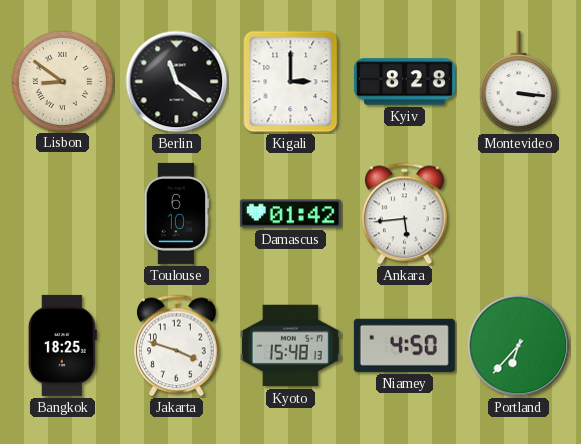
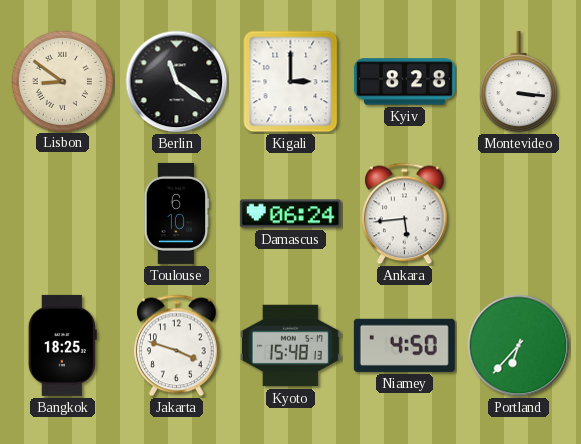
Damascus: 01:42 -> 06:24 (290, 214)
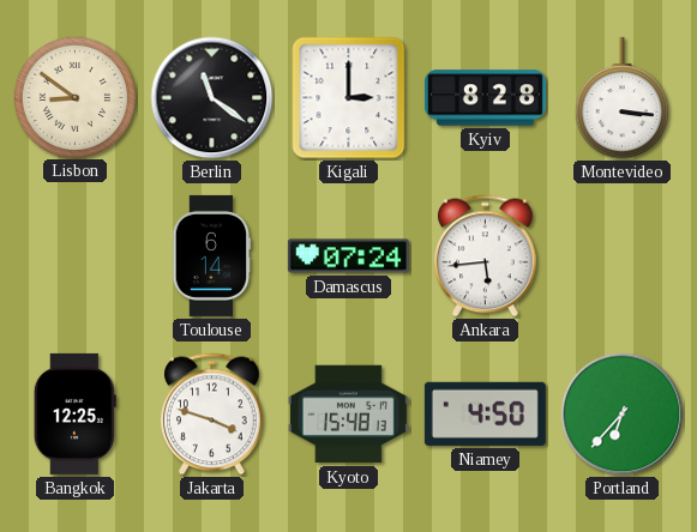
Toulouse: 6:10 -> 6:14 (212, 255)
Damascus: 06:24 -> 07:24 (348, 256)
Bangkok: 18:25 -> 12:25 (74, 413)
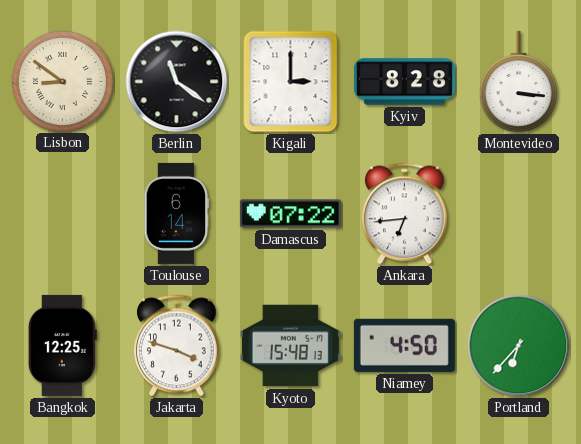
Damascus: 07:24 -> 07:22 (290, 214)
Ankara: 5:44 -> 6:44 (405, 214)
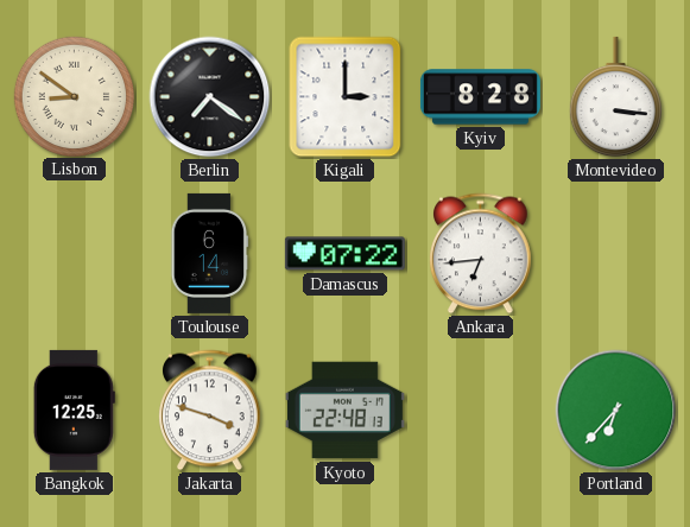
Berlin: 11:21 -> 7:21 (210, 97)
Kyoto: 15:48 -> 22:48 (344, 411)
Niamey: 4:50 -> none (404, 345)
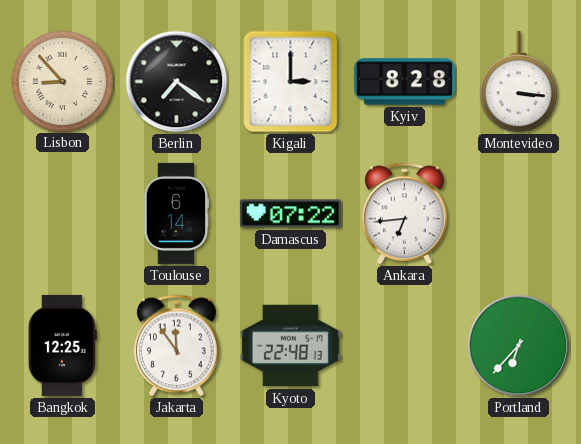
Lisbon: 8:51 -> 8:53 (62, 81)
Jakarta: 3:48 -> 11:54 (177, 346)
